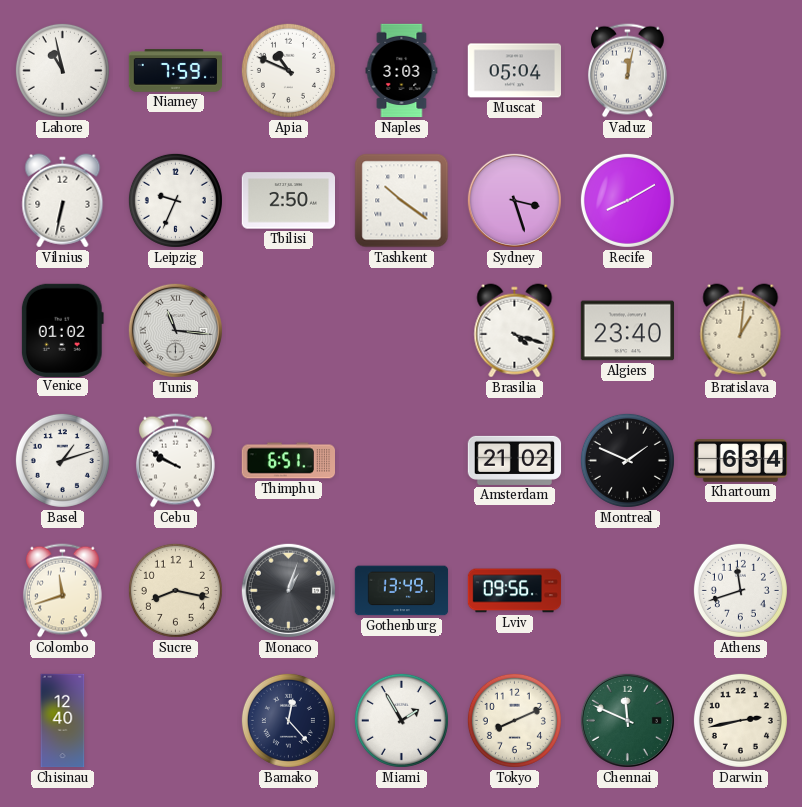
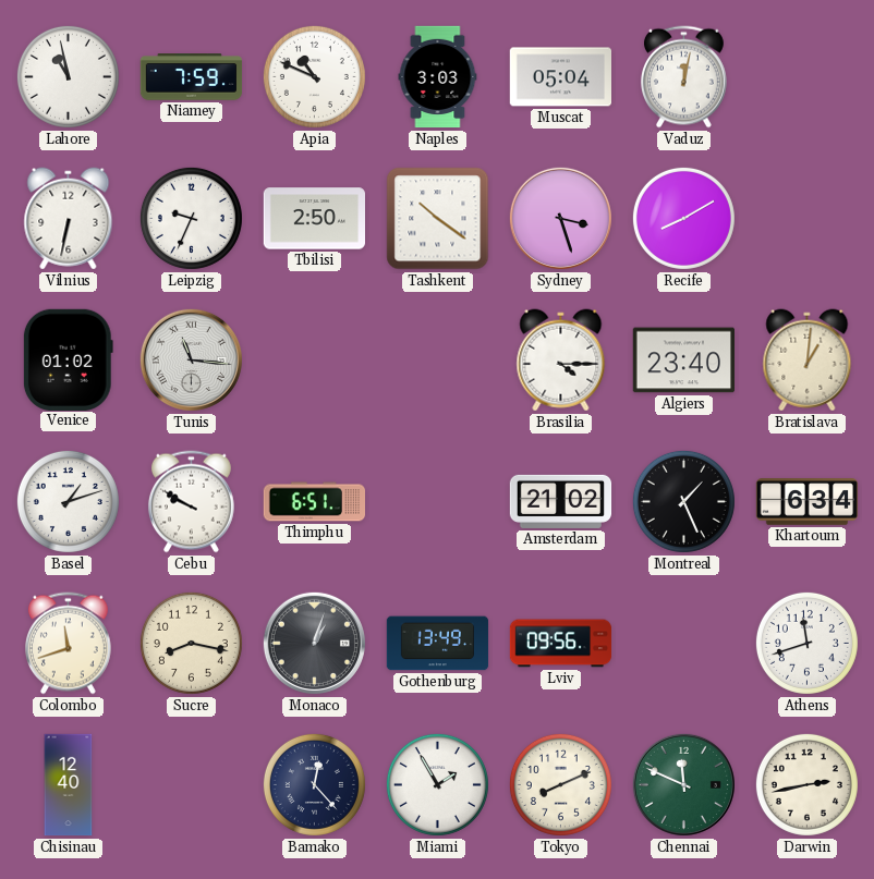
Brasilia: 4:18 -> 4:15 (561, 361)
Montreal: 1:49 -> 1:26 (683, 501)
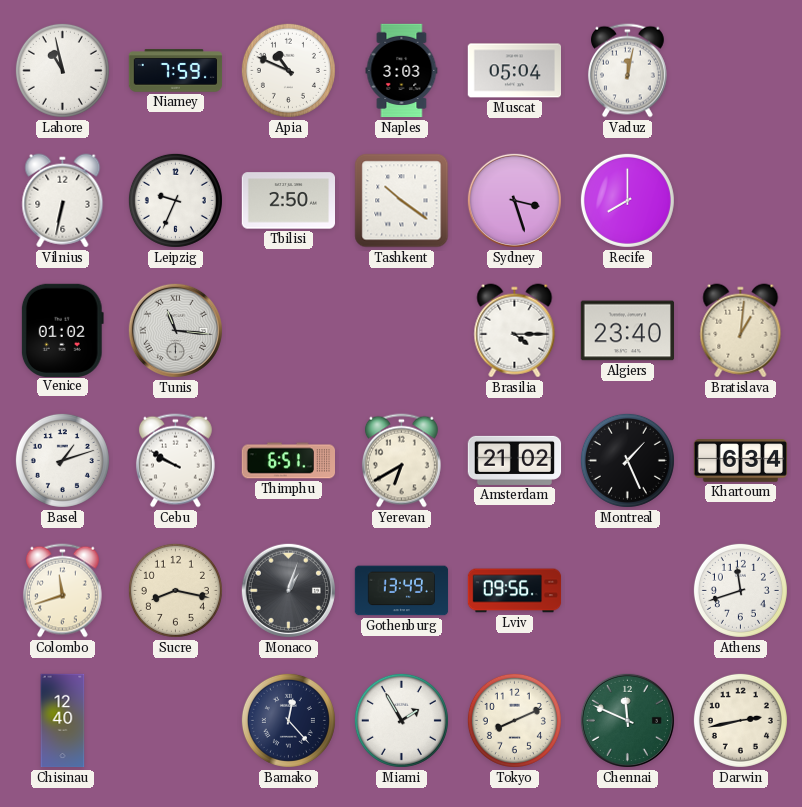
Recife: 8:10 -> 8:00 (627, 200)
Yerevan: none -> 6:40 (401, 461)
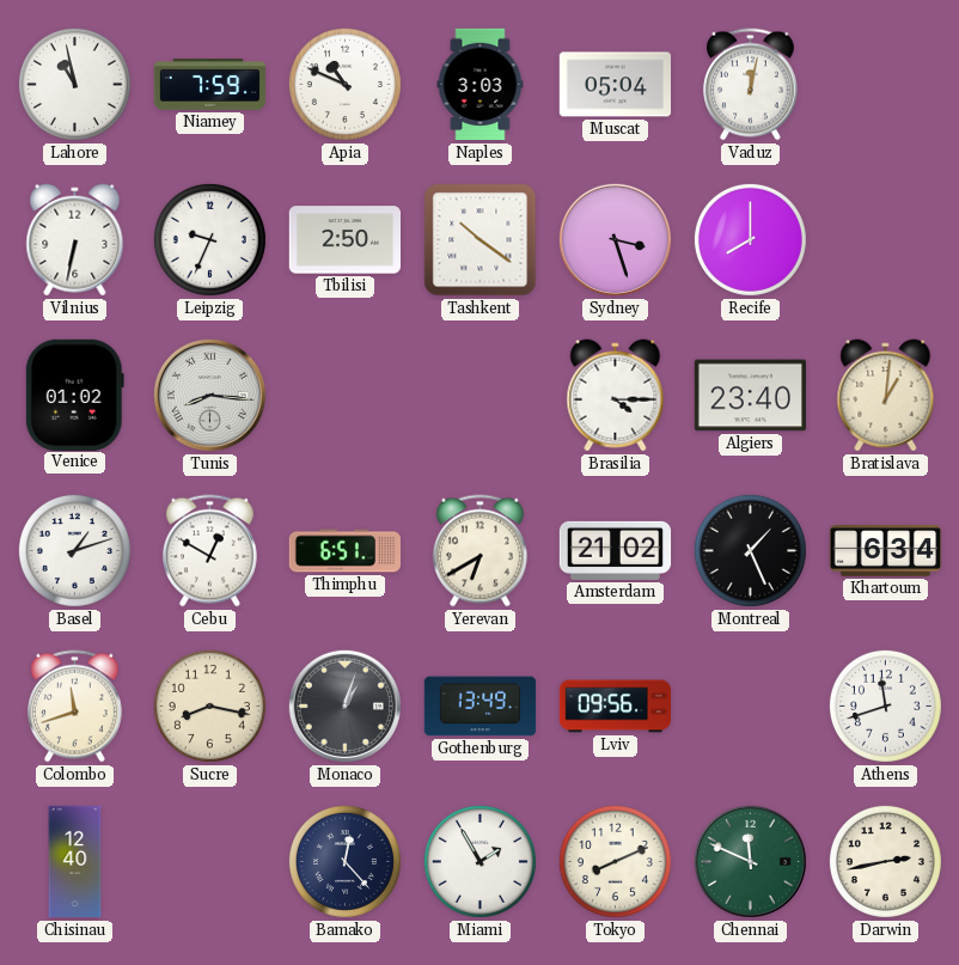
Tunis: 11:16 -> 8:16 (209, 395)
Cebu: 9:50 -> 12:50 (209, 551)
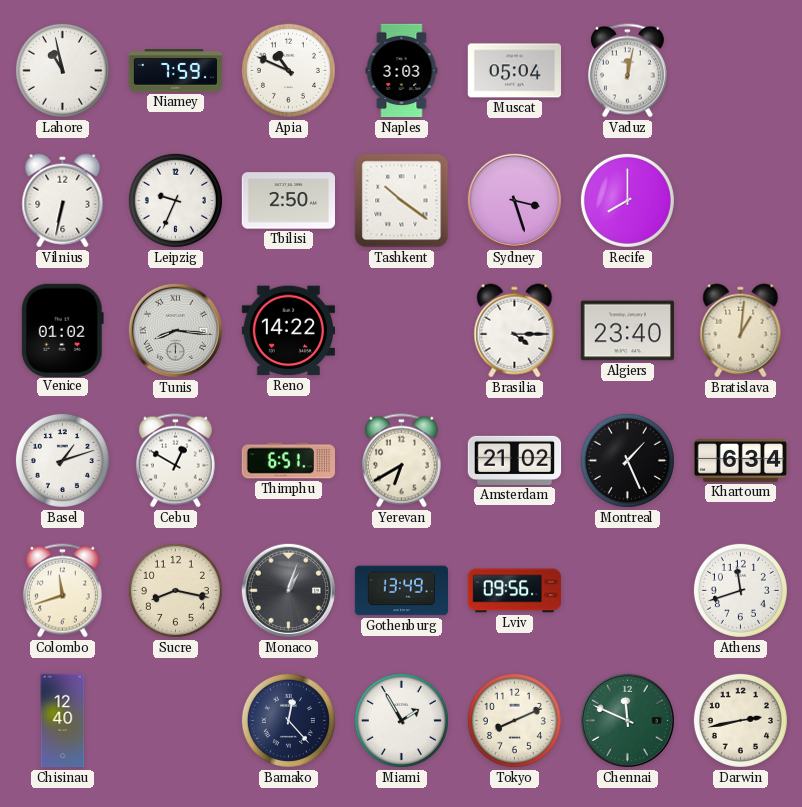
Reno: none -> 14:22 (288, 331)
